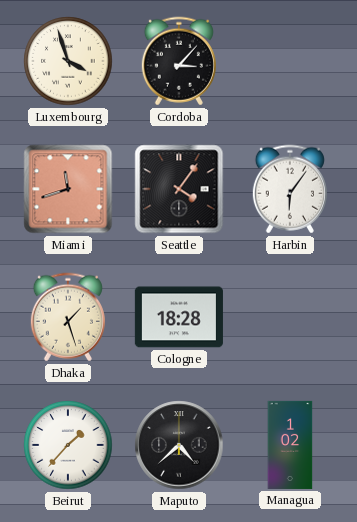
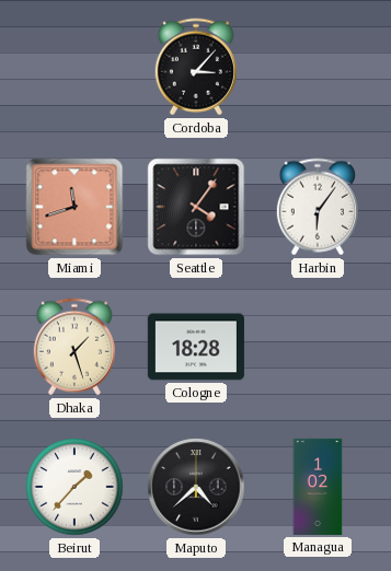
Luxembourg: 3:57 -> none (68, 61)
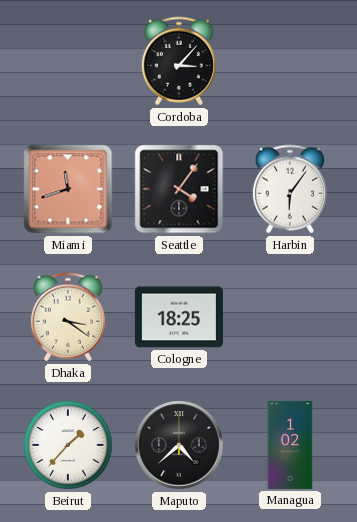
Dhaka: 1:27 -> 3:21 (68, 317)
Cologne: 18:28 -> 18:25 (179, 317)
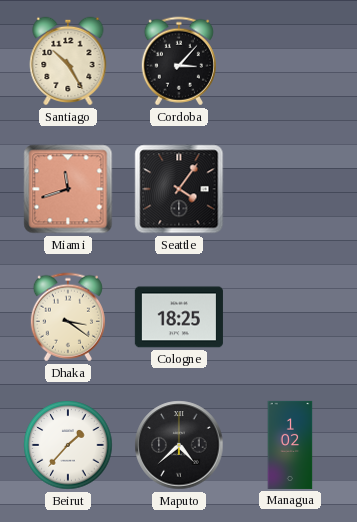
Santiago: none -> 10:25 (68, 61)
Harbin: 6:06 -> none (290, 189)
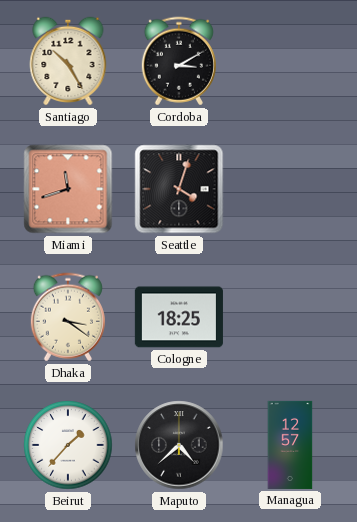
Cordoba: 3:07 -> 3:10 (179, 61)
Seattle: 4:06 -> 4:03 (179, 189)
Managua: 1:02 -> 12:57 (290, 445)
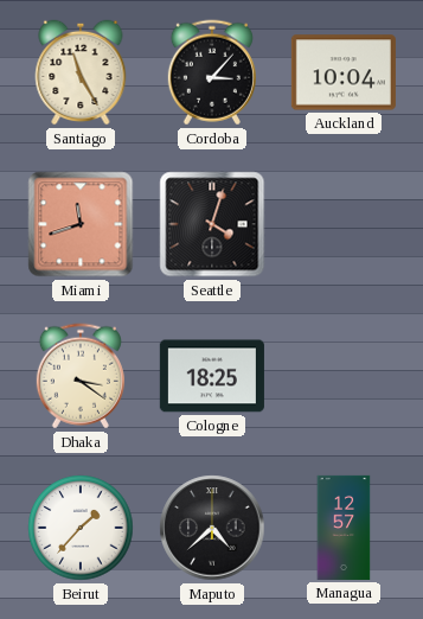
Santiago: 10:25 -> 11:25 (81, 72)
Cordoba: 3:10 -> 3:07 (212, 72)
Auckland: none -> 10:04 (344, 72)
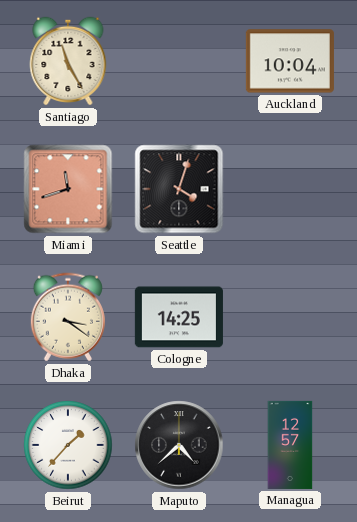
Cordoba: 3:07 -> none (212, 72)
Cologne: 18:25 -> 14:25 (179, 317)
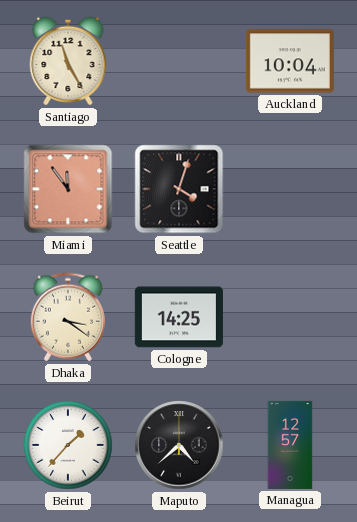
Miami: 11:42 -> 11:54 (68, 189)
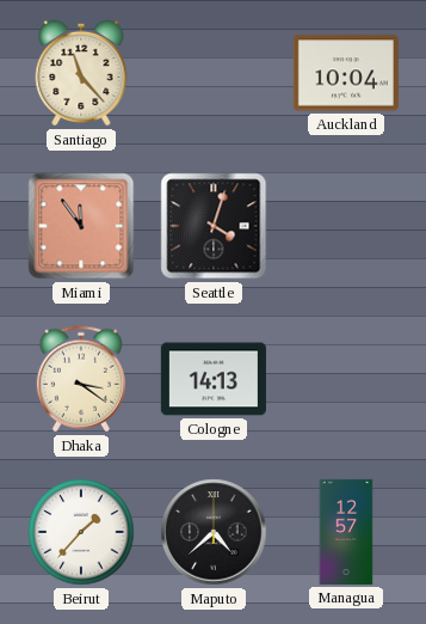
Santiago: 11:25 -> 11:23 (81, 73)
Cologne: 14:25 -> 14:13 (214, 379)
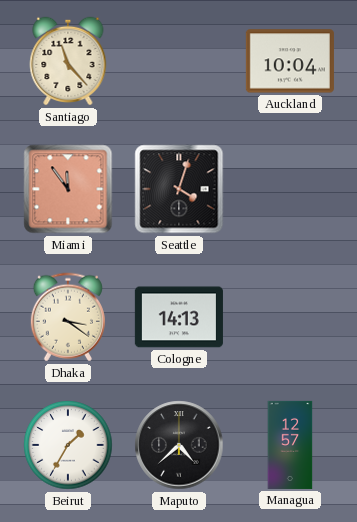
Beirut: 1:37 -> 1:35 (68, 445)
